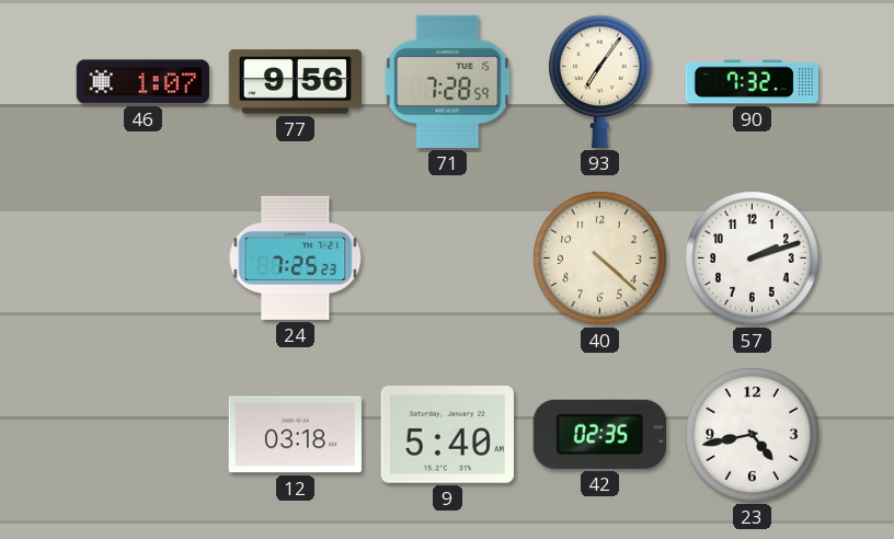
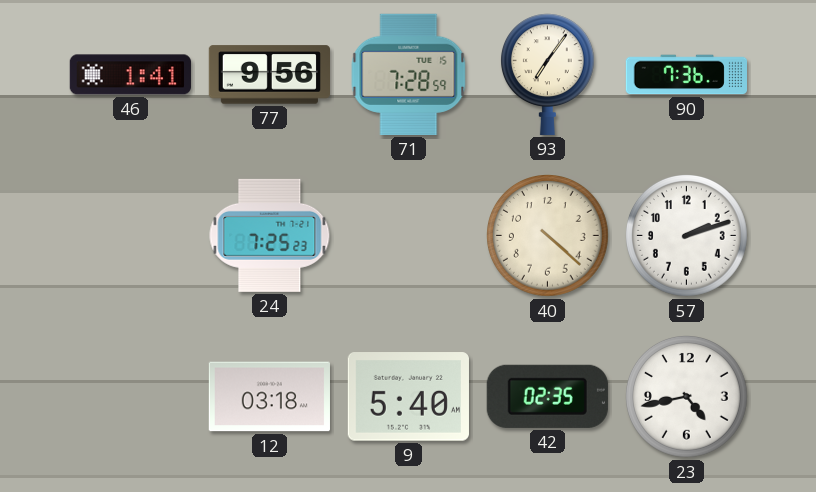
46: 1:07 -> 1:41 (130, 75)
90: 7:32 -> 7:36 (686, 75)
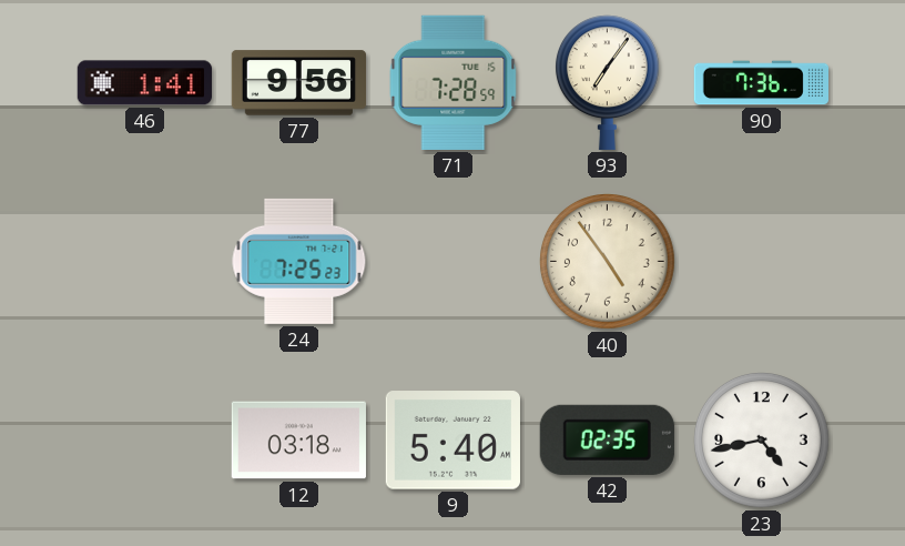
40: 4:22 -> 4:54 (608, 262)
57: 2:12 -> none (687, 236)
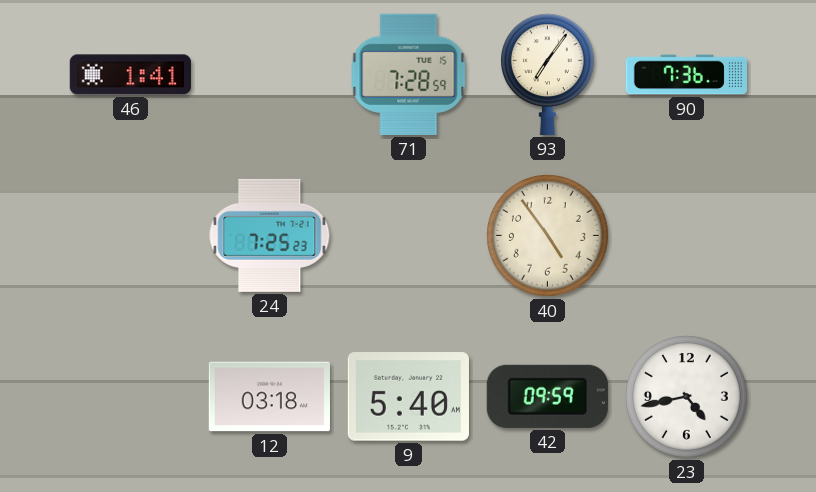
77: 9:56 -> none (298, 83)
42: 02:35 -> 09:59 (547, 396)
